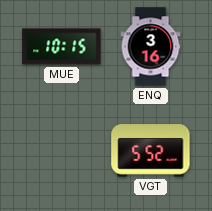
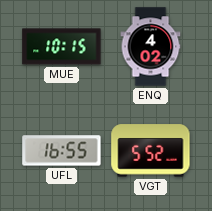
ENQ: 3:16 -> 4:02 (151, 47)
UFL: none -> 16:55 (62, 151)
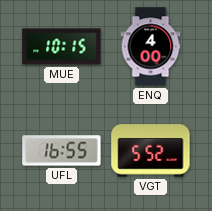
ENQ: 4:02 -> 4:00 (151, 47)
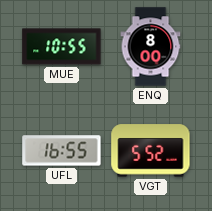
MUE: 10:15 -> 10:55 (62, 47)
ENQ: 4:00 -> 8:00 (151, 47)
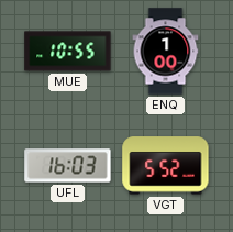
ENQ: 8:00 -> 1:00 (166, 52)
UFL: 16:55 -> 16:03 (68, 166)
